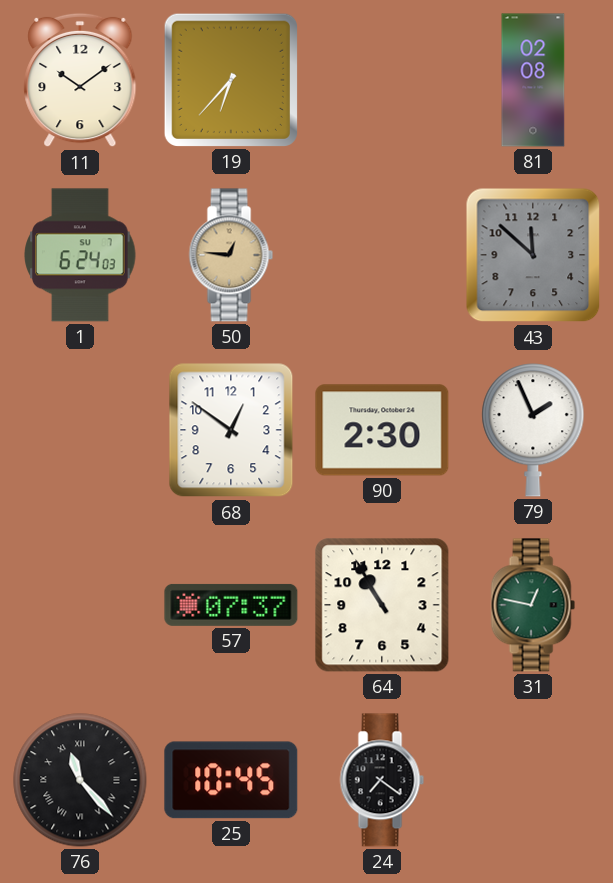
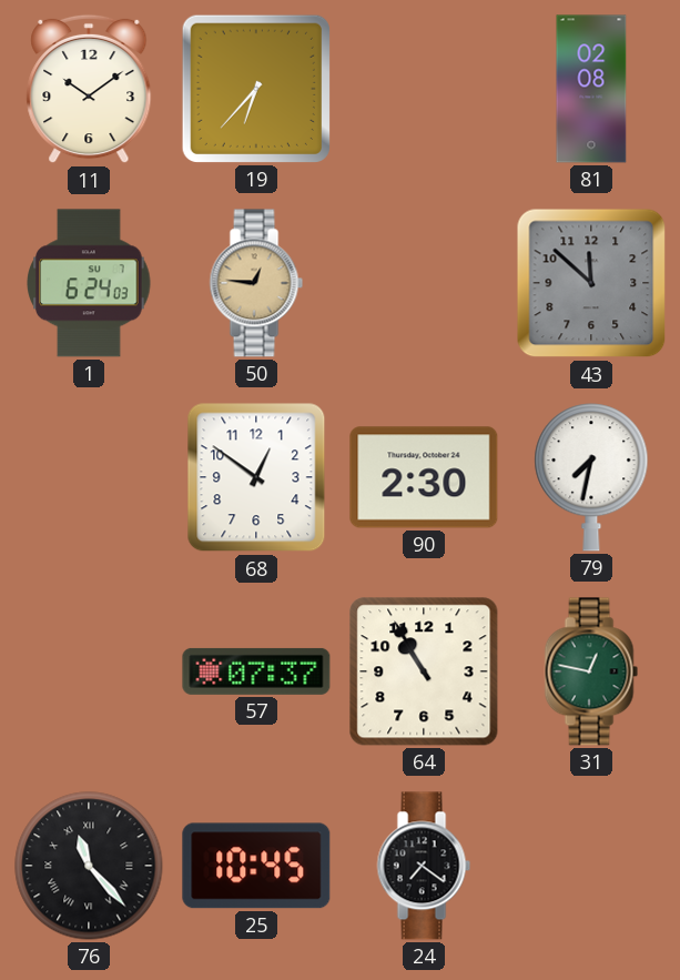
79: 1:56 -> 7:32 (591, 477)
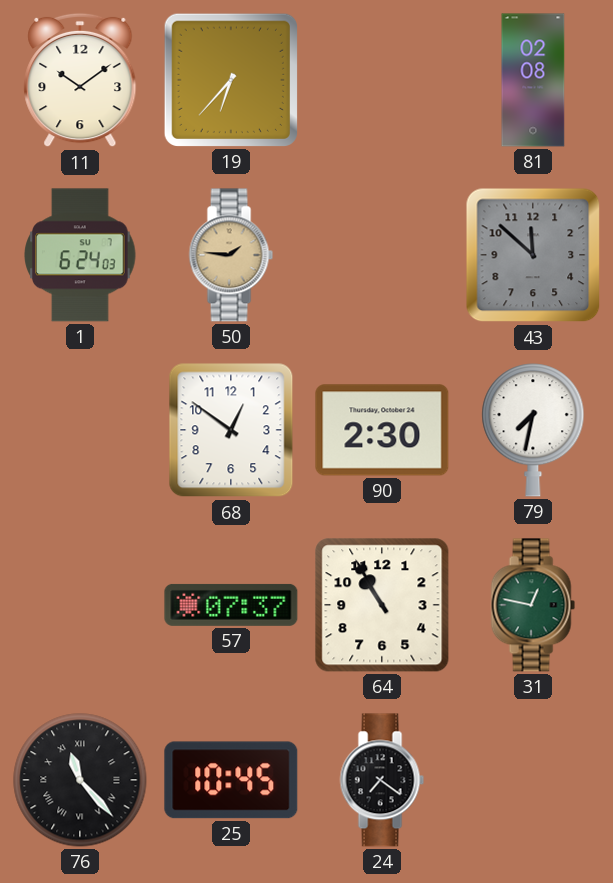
50: 12:46 -> 1:46 (231, 255)
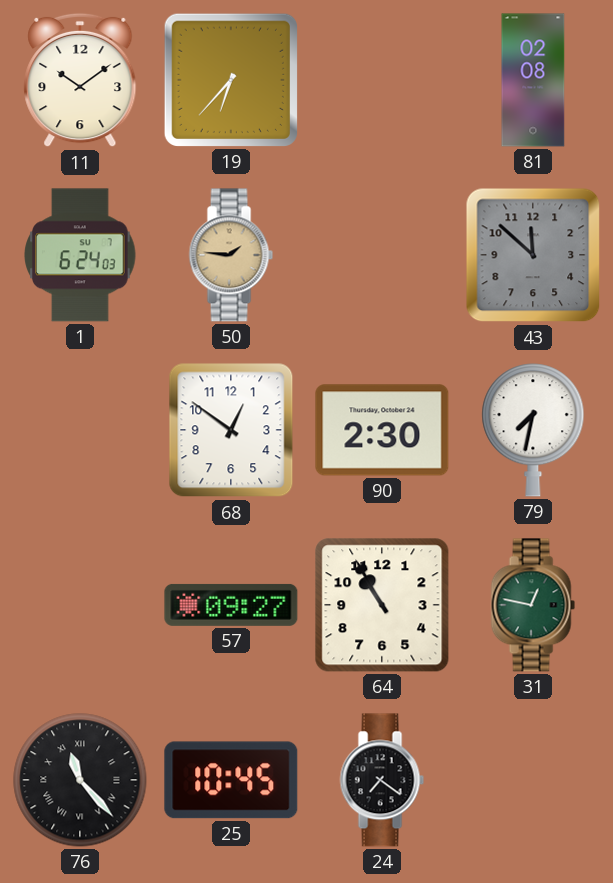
57: 07:37 -> 09:27 (231, 605)
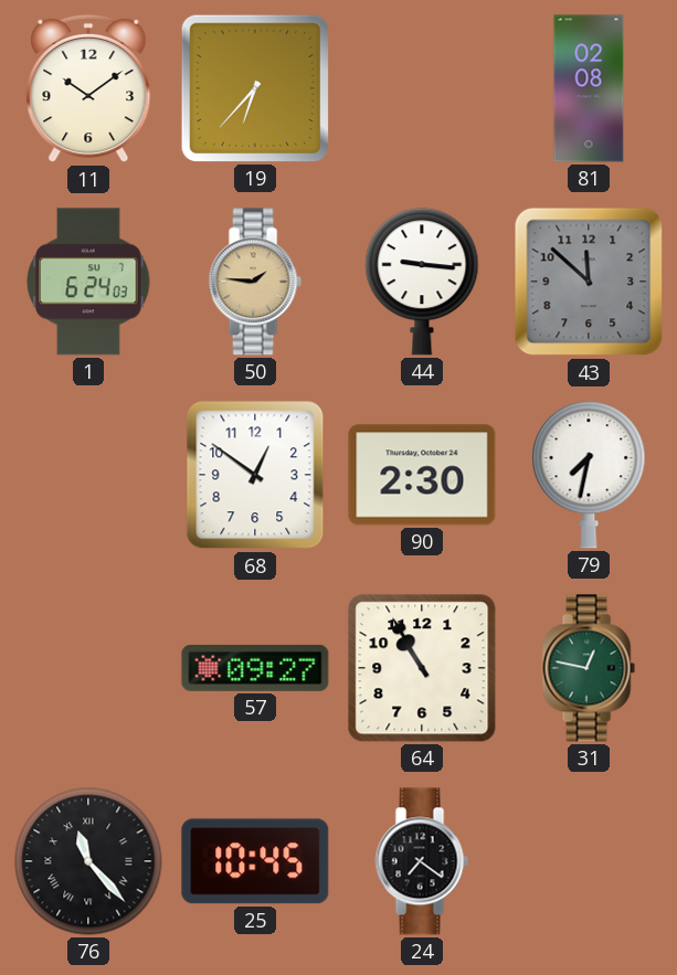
44: none -> 9:16 (422, 282)
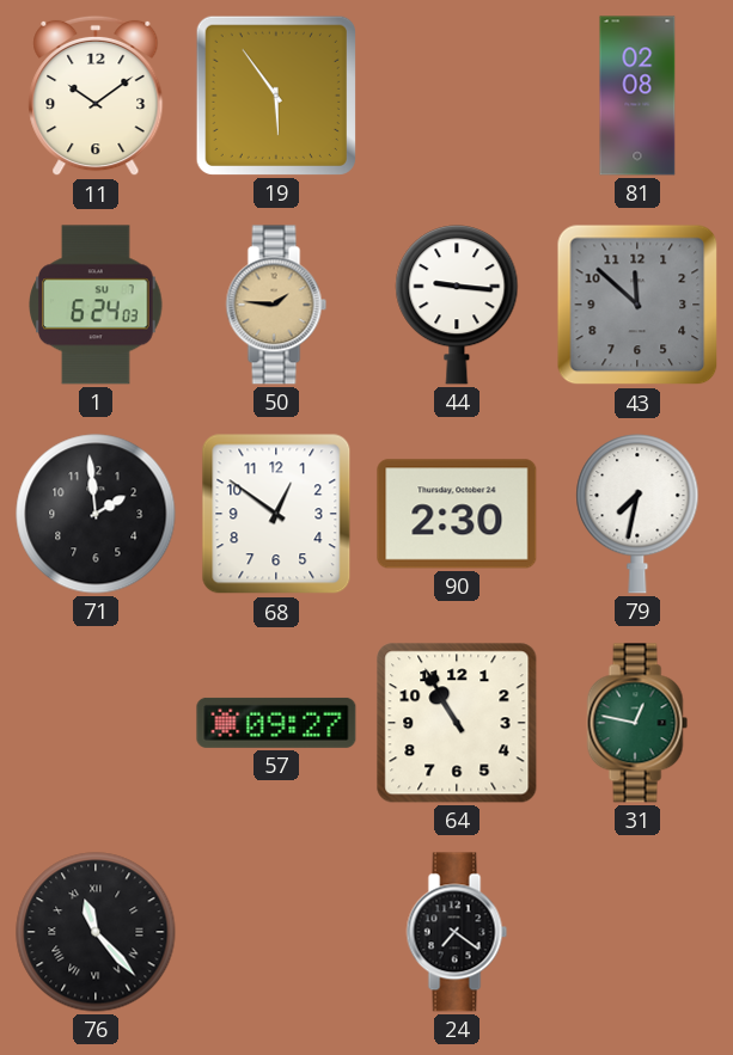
19: 6:37 -> 5:54 (276, 96)
71: none -> 1:59 (96, 514)
25: 10:45 -> none (255, 861)
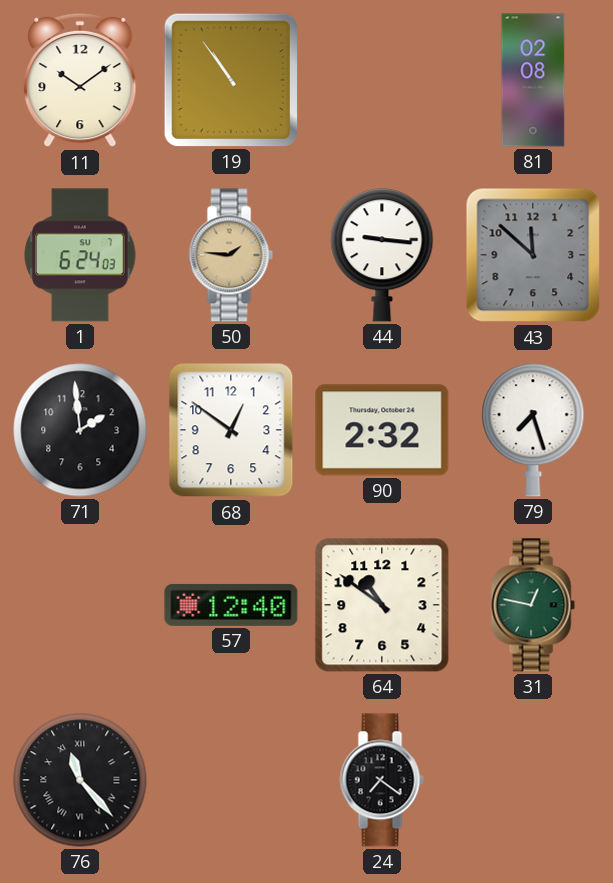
19: 5:54 -> 10:54 (231, 80)
90: 2:30 -> 2:32 (382, 430)
79: 7:32 -> 7:27 (533, 430)
57: 09:27 -> 12:40 (231, 605)
64: 10:55 -> 10:51 (382, 605)
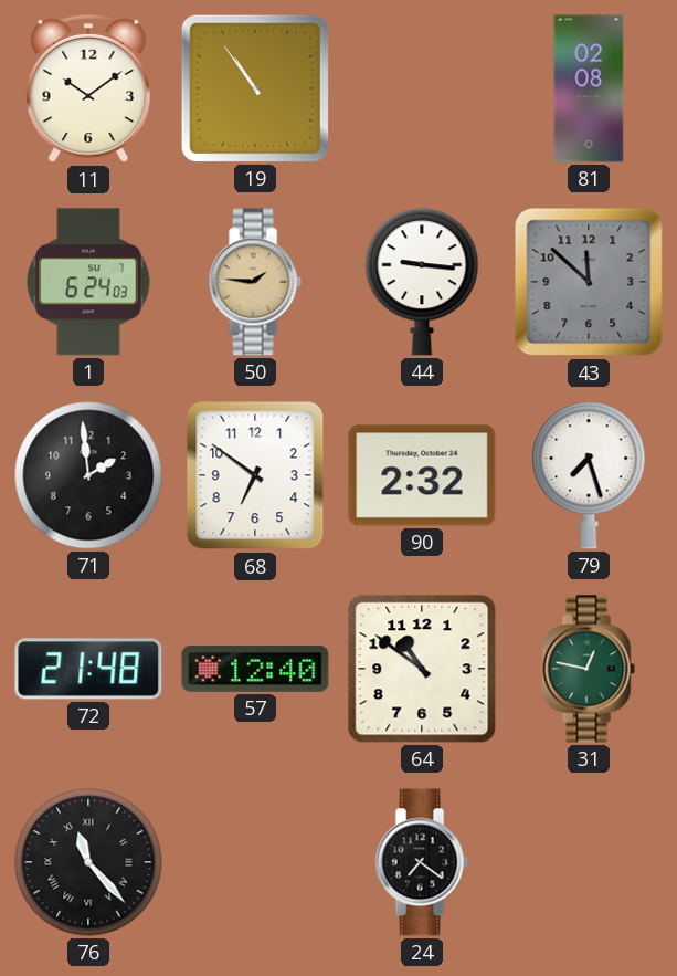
68: 12:51 -> 6:51 (255, 475)
72: none -> 21:48 (88, 669)
